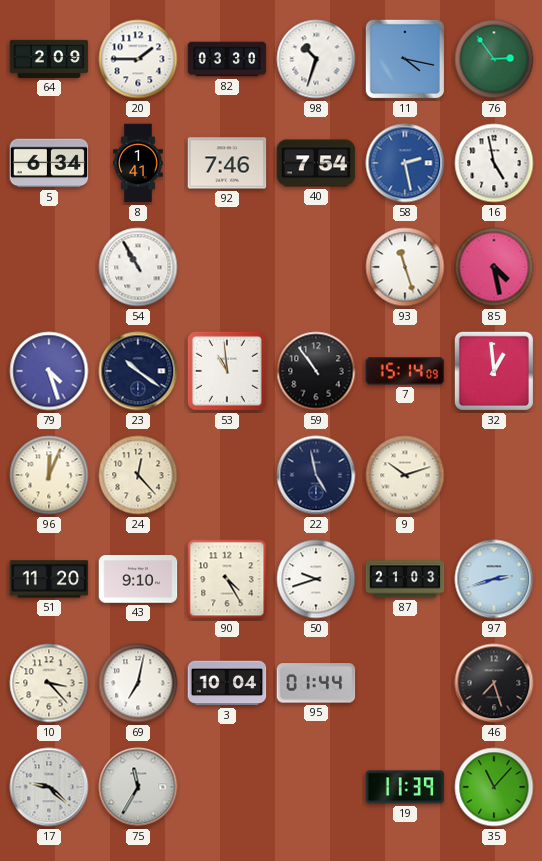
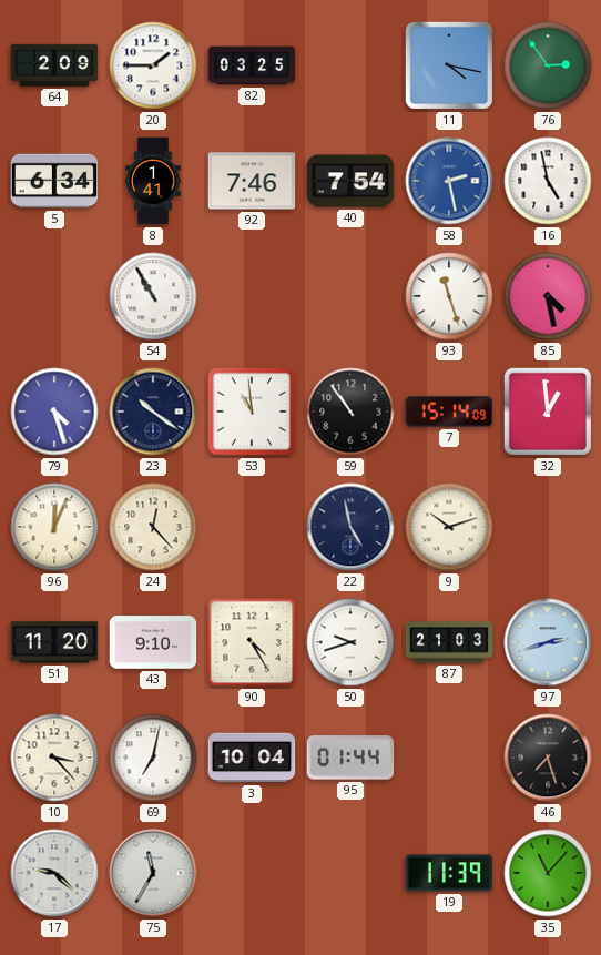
82: 03:30 -> 03:25 (252, 65)
98: 10:33 -> none (316, 59)
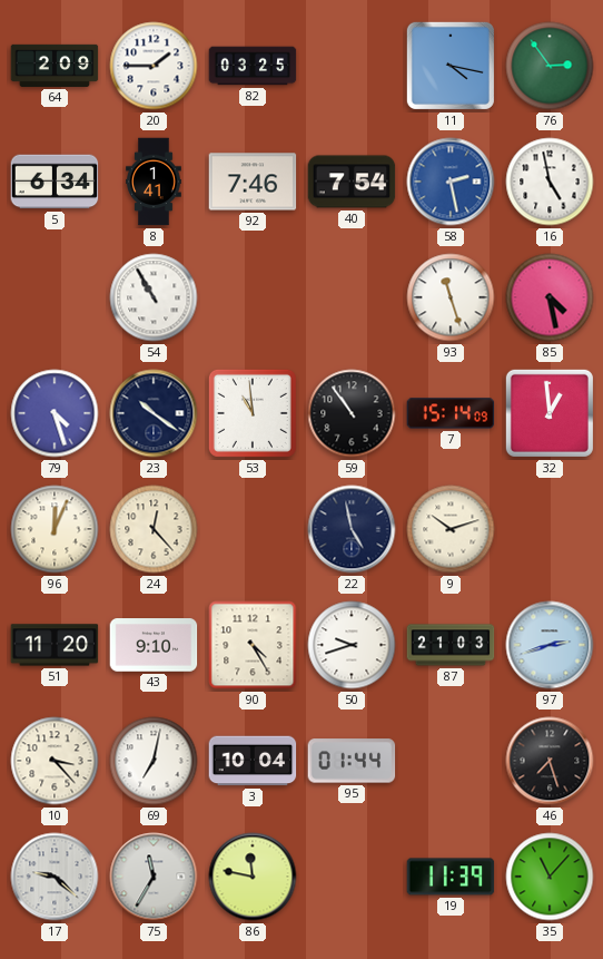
86: none -> 11:47 (253, 877)
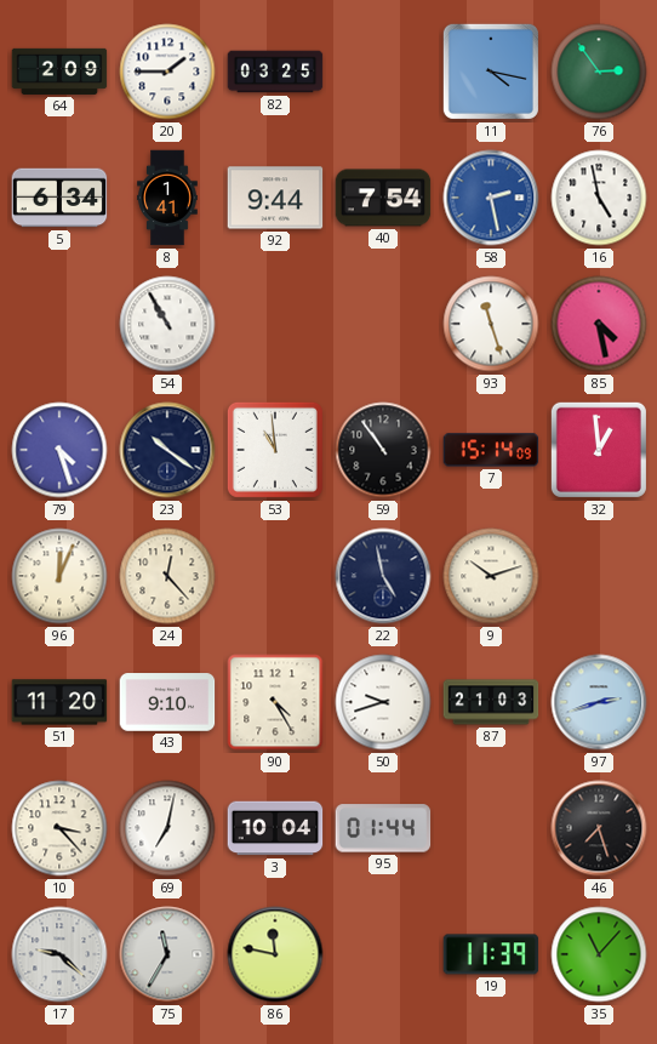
92: 7:46 -> 9:44 (275, 198)
